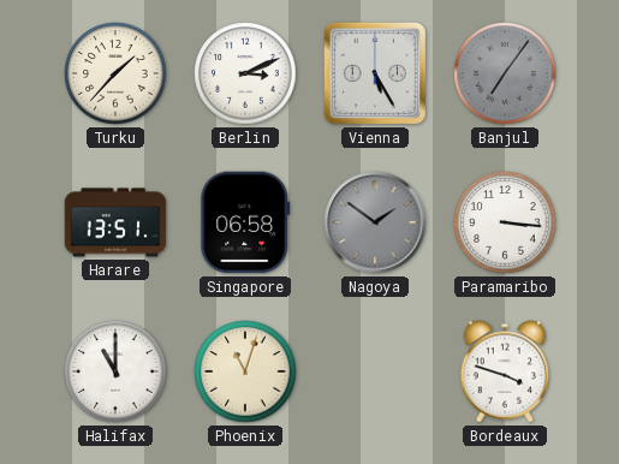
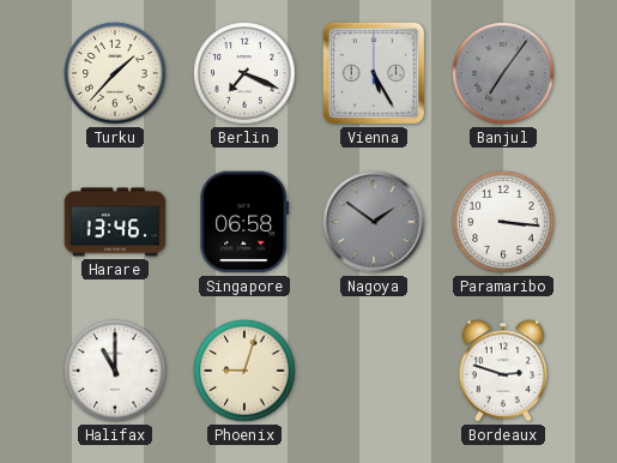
Berlin: 3:11 -> 7:19 (244, 73)
Harare: 13:51 -> 13:46 (115, 222)
Phoenix: 11:03 -> 9:03 (244, 371)
Bordeaux: 3:48 -> 2:48 (503, 371)
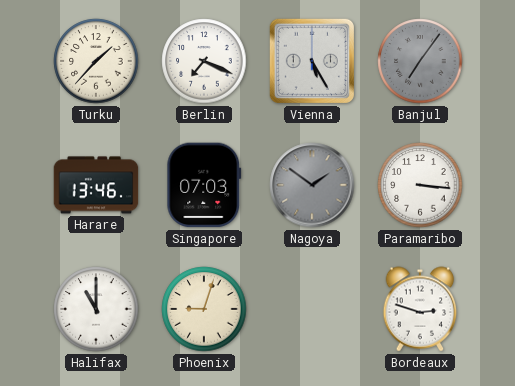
Singapore: 06:58 -> 07:03 (204, 185)
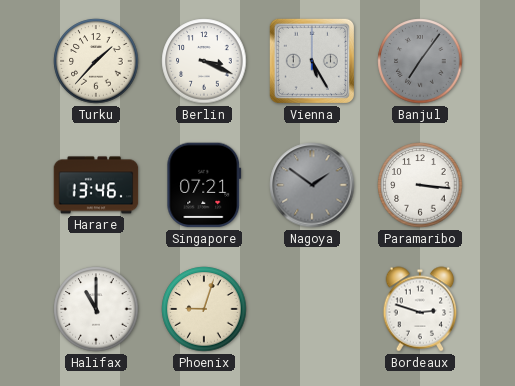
Berlin: 7:19 -> 3:19 (204, 61)
Singapore: 07:03 -> 07:21 (204, 185)
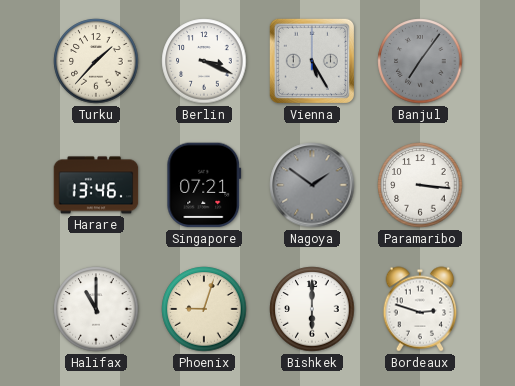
Bishkek: none -> 6:00 (312, 309)
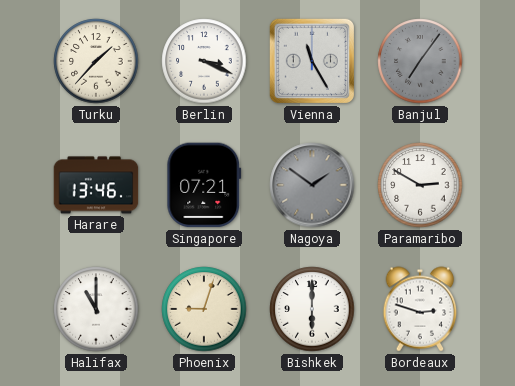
Vienna: 5:25 -> 11:25 (312, 61)
Paramaribo: 3:16 -> 2:50 (420, 185)
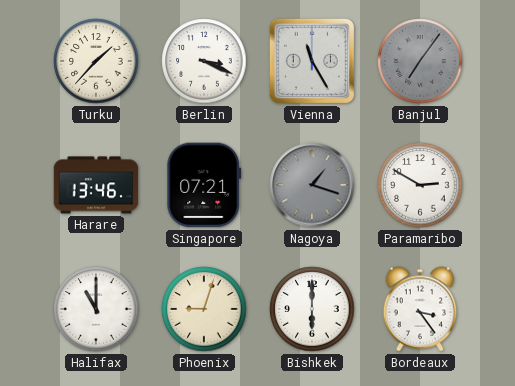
Nagoya: 1:51 -> 1:18 (312, 185)
Bordeaux: 2:48 -> 3:24 (420, 309)
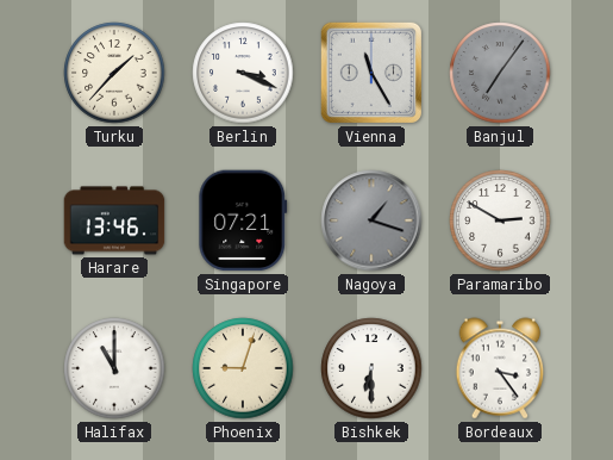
Bishkek: 6:00 -> 6:30 (371, 368)
